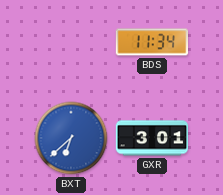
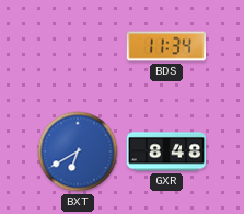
BXT: 6:38 -> 6:40 (78, 151)
GXR: 3:01 -> 8:48 (166, 151)
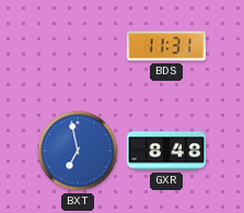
BDS: 11:34 -> 11:31 (166, 46)
BXT: 6:40 -> 6:58 (78, 151)
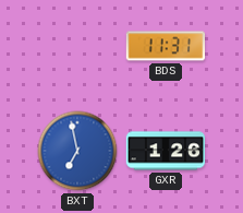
GXR: 8:48 -> 1:26 (166, 151)
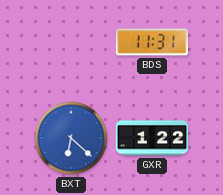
BXT: 6:58 -> 6:22 (71, 138)
GXR: 1:26 -> 1:22 (152, 138)
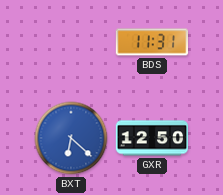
GXR: 1:22 -> 12:50 (152, 138)
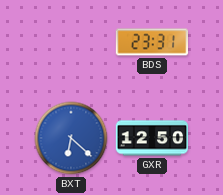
BDS: 11:31 -> 23:31 (152, 42)
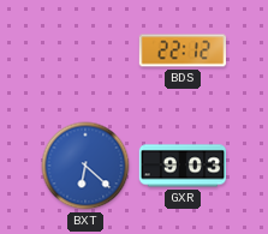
BDS: 23:31 -> 22:12 (183, 50)
GXR: 12:50 -> 9:03 (183, 166)
